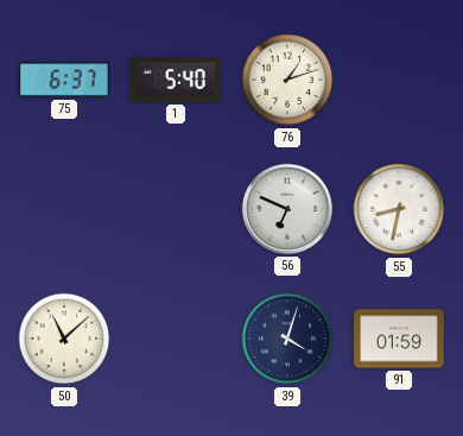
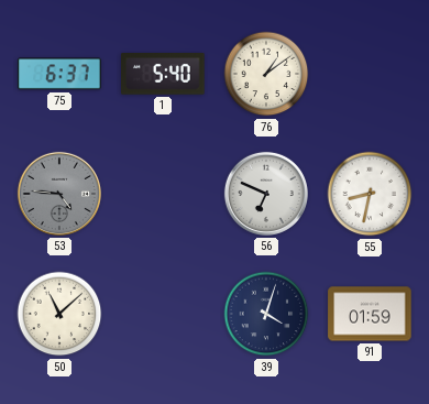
76: 1:12 -> 1:09 (266, 74)
53: none -> 4:46 (59, 194)
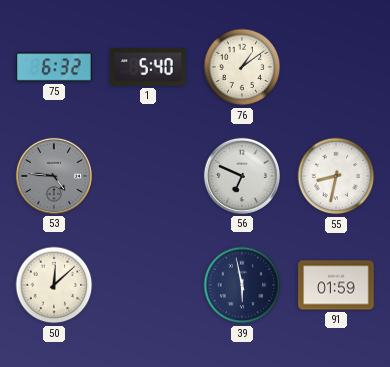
75: 6:37 -> 6:32 (54, 67)
50: 11:08 -> 12:08 (54, 285)
39: 4:03 -> 5:58 (242, 285)
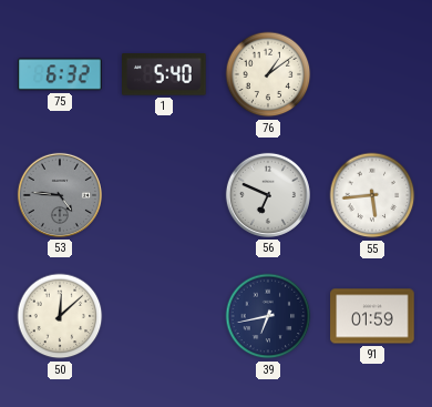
55: 8:32 -> 5:44 (372, 195)
39: 5:58 -> 6:43 (268, 316)
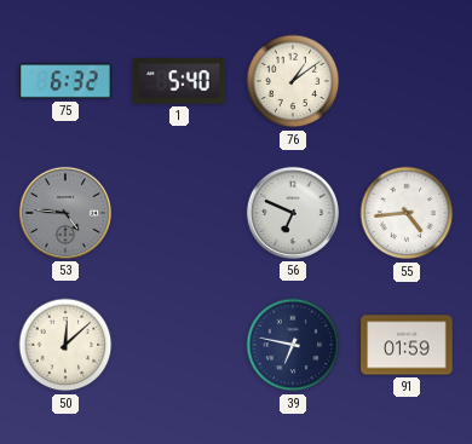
55: 5:44 -> 4:44 (407, 213)
39: 6:43 -> 6:47 (293, 345)
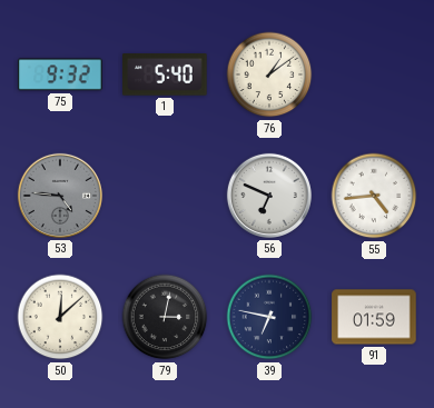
75: 6:32 -> 9:32 (60, 74)
79: none -> 3:02 (165, 317)
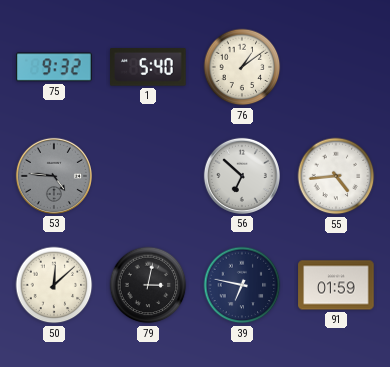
56: 6:49 -> 6:52 (242, 176)
